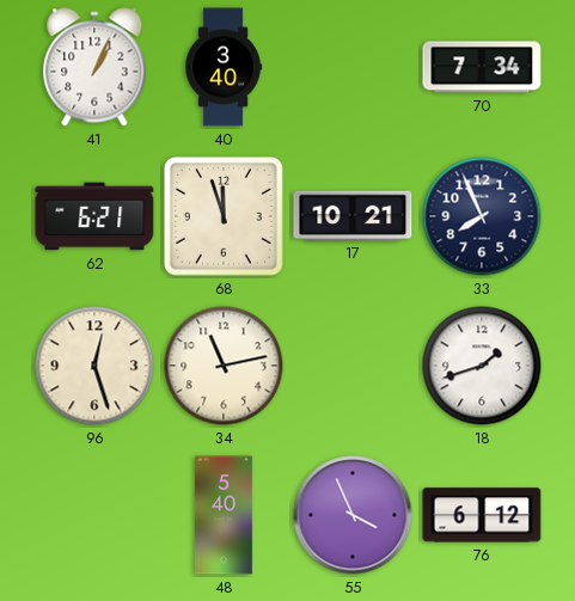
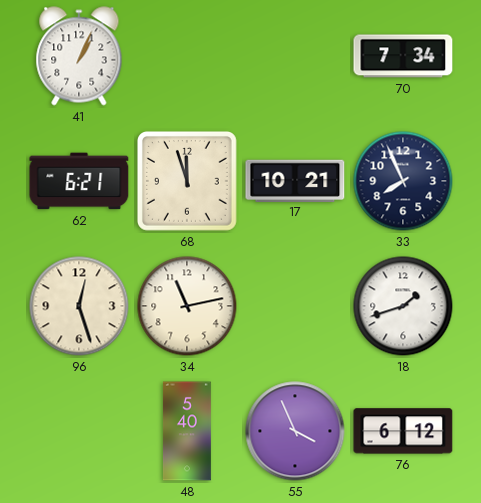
40: 3:40 -> none (224, 67)
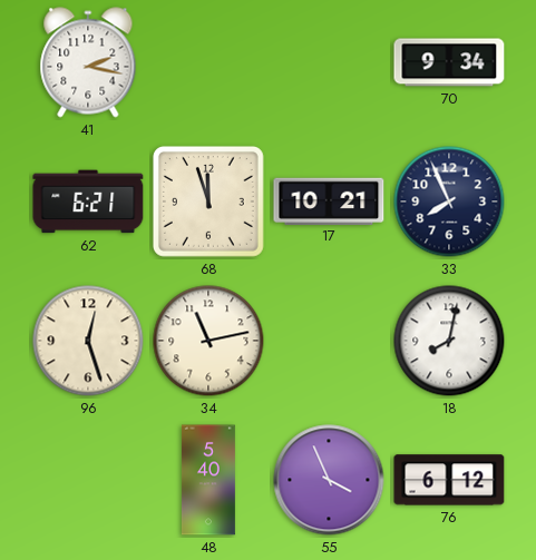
41: 1:04 -> 2:17 (88, 62)
70: 7:34 -> 9:34 (449, 62)
18: 1:42 -> 8:02 (449, 341)
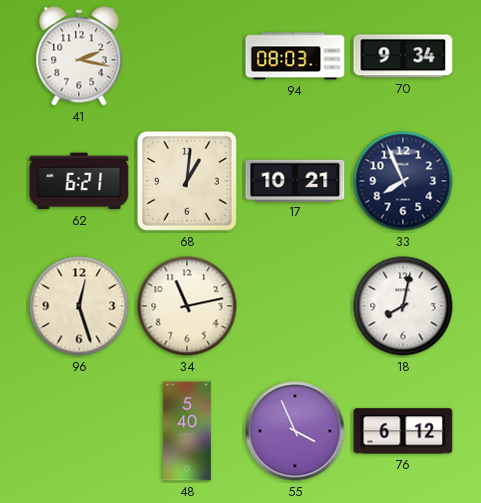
94: none -> 08:03 (295, 56)
68: 11:57 -> 1:01 (187, 181)
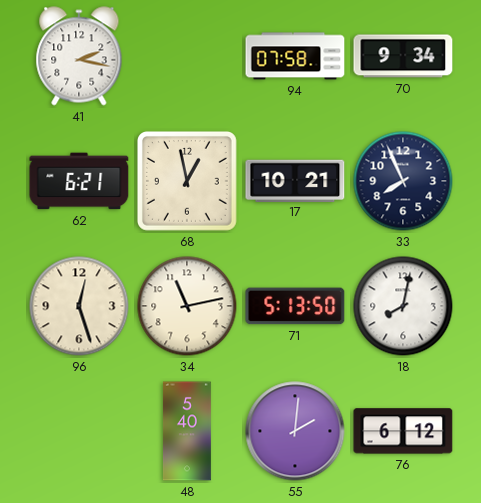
94: 08:03 -> 07:58 (295, 56)
68: 1:01 -> 12:58 (187, 181)
71: none -> 5:13 (295, 306)
55: 3:56 -> 2:01 (295, 431)
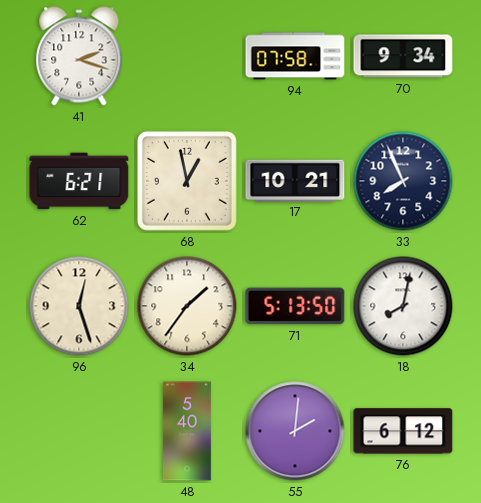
41: 2:17 -> 2:18 (79, 56)
34: 11:13 -> 1:36 (187, 306)
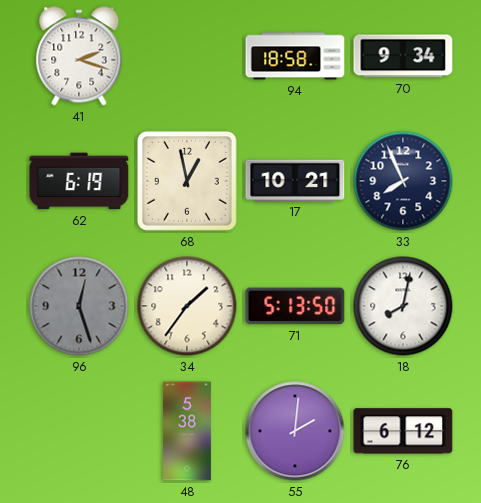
94: 07:58 -> 18:58 (295, 56)
62: 6:21 -> 6:19 (79, 181)
96 dial: cream -> grey (79, 306)
48: 5:40 -> 5:38 (187, 431)
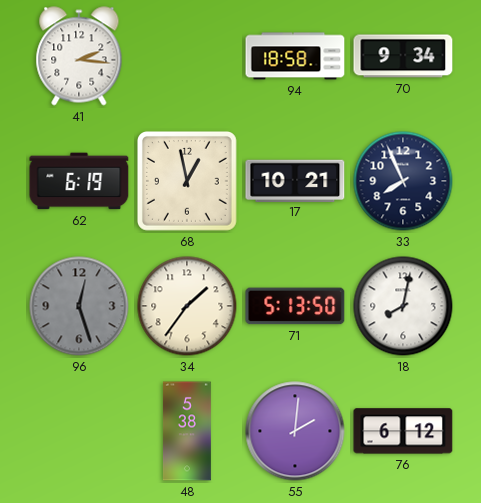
41: 2:18 -> 2:16 (79, 56)
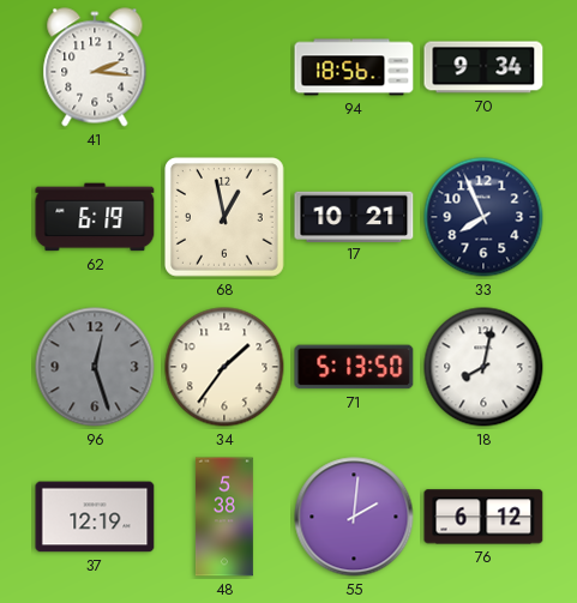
94: 18:58 -> 18:56 (354, 67)
37: none -> 12:19 (95, 517)
